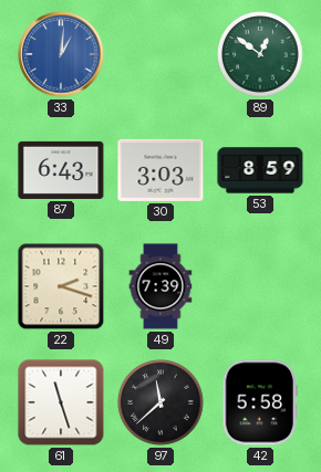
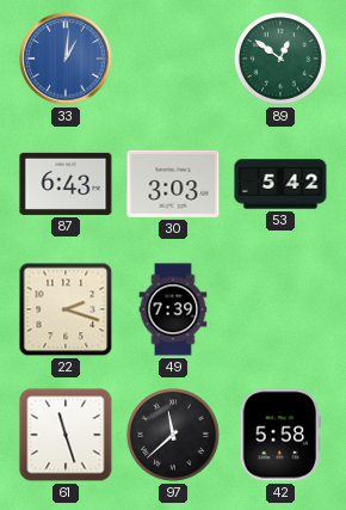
53: 8:59 -> 5:42 (280, 184)
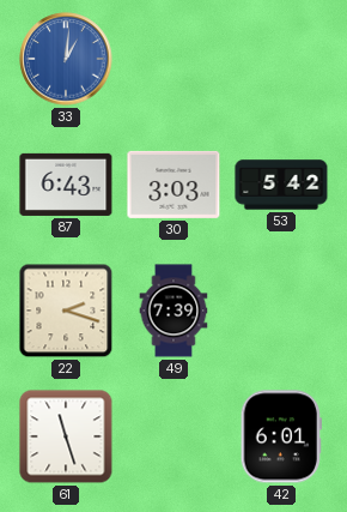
89: 12:51 -> none (282, 60)
97: 11:38 -> none (174, 436)
42: 5:58 -> 6:01 (281, 436)
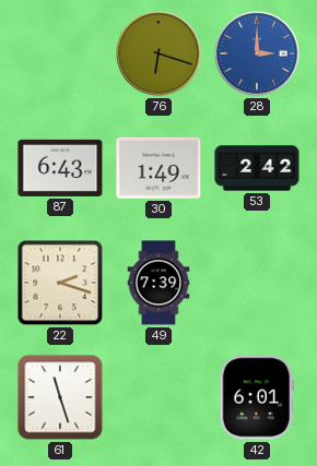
33: 1:01 -> none (66, 59)
76: none -> 6:18 (158, 53)
28: none -> 3:00 (257, 53)
30: 3:03 -> 1:49 (158, 168)
53: 5:42 -> 2:42 (257, 168)
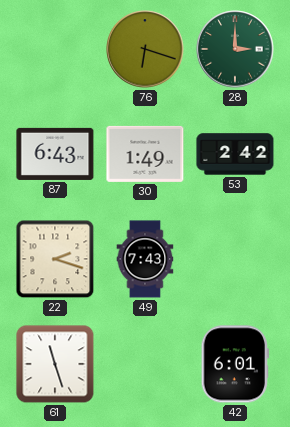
28 dial: blue -> green (235, 49)
49: 7:39 -> 7:43 (145, 259)
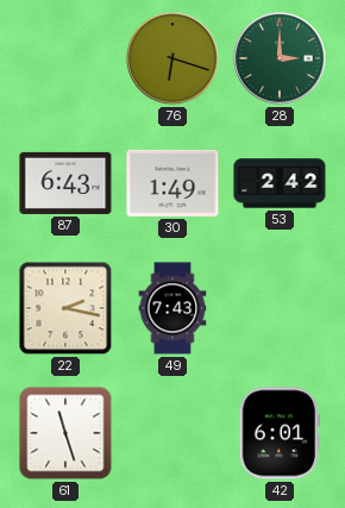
22: 2:18 -> 2:17 (65, 308)
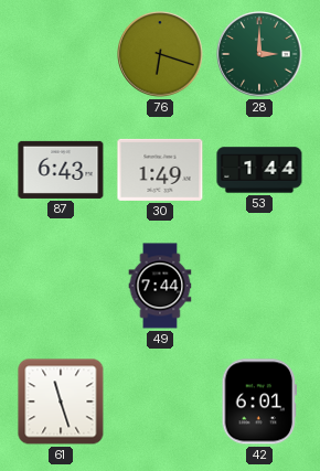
53: 2:42 -> 1:44 (259, 170)
22: 2:17 -> none (65, 308)
49: 7:43 -> 7:44 (160, 286)
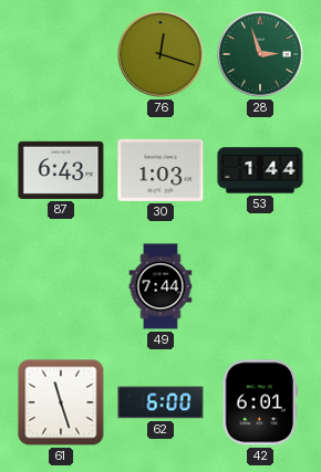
76: 6:18 -> 12:18 (161, 54)
28: 3:00 -> 2:57 (260, 54)
30: 1:49 -> 1:03 (161, 170)
62: none -> 6:00 (161, 402)
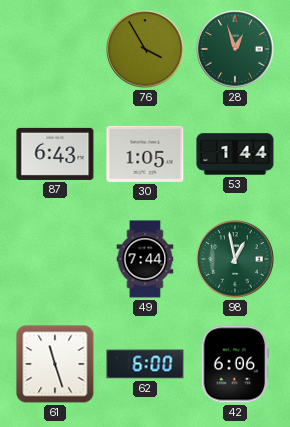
76: 12:18 -> 3:55 (145, 49)
28: 2:57 -> 12:57 (235, 49)
30: 1:03 -> 1:05 (145, 154)
98: none -> 12:58 (235, 259)
42: 6:01 -> 6:06 (235, 364)
